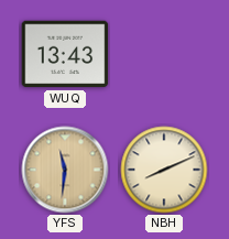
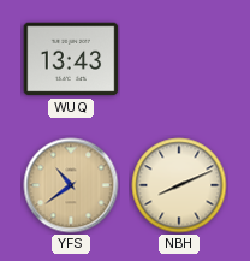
YFS: 11:31 -> 10:39 (71, 185)
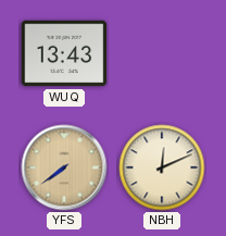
YFS: 10:39 -> 7:39 (64, 167)
NBH: 8:11 -> 12:11 (162, 167)
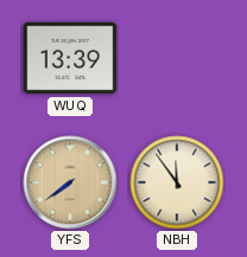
WUQ: 13:43 -> 13:39 (70, 58)
NBH: 12:11 -> 11:54 (177, 182)
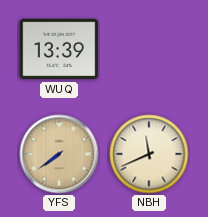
NBH: 11:54 -> 11:41 (149, 154)
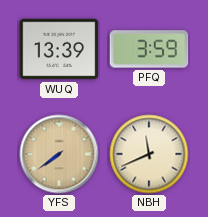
PFQ: none -> 3:59 (149, 49)
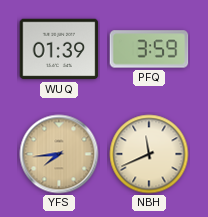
WUQ: 13:39 -> 01:39 (59, 49)
YFS: 7:39 -> 7:44 (59, 154)
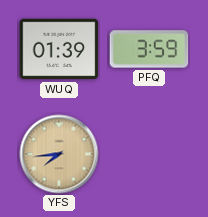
NBH: 11:41 -> none (149, 154)
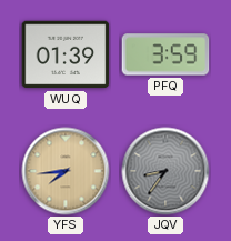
JQV: none -> 8:36 (165, 171)
